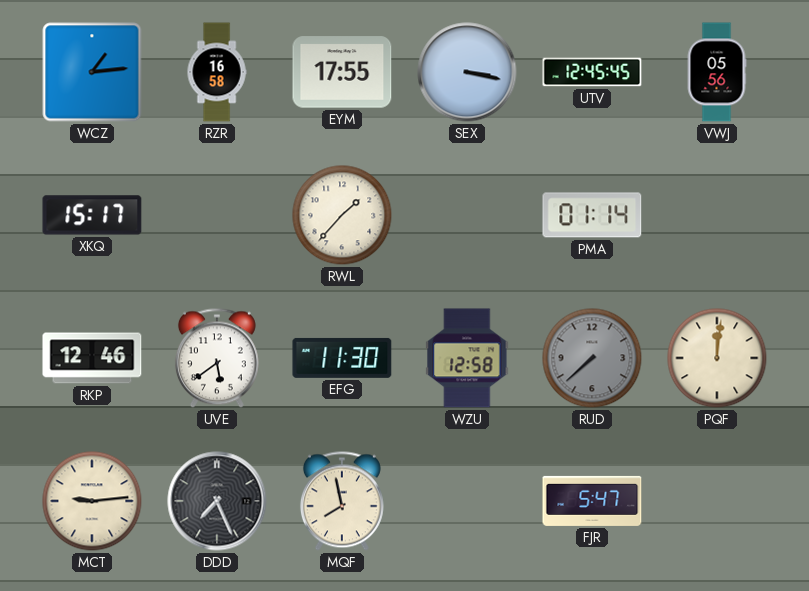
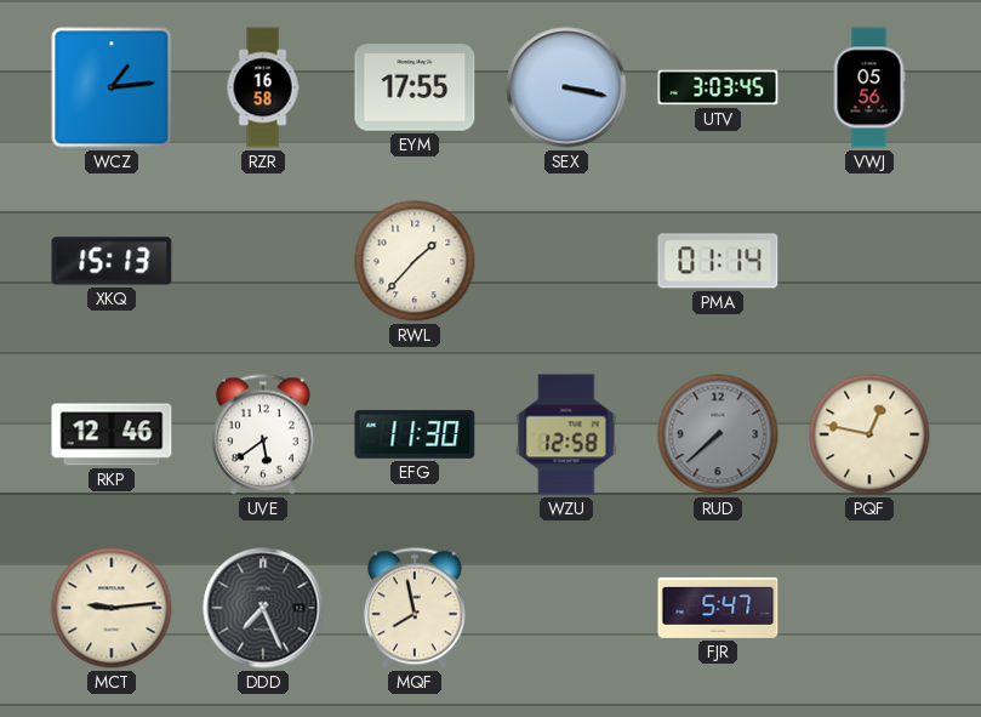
UTV: 12:45 -> 3:03 (718, 87)
XKQ: 15:17 -> 15:13 (112, 261)
PQF: 12:01 -> 12:47 (869, 434)
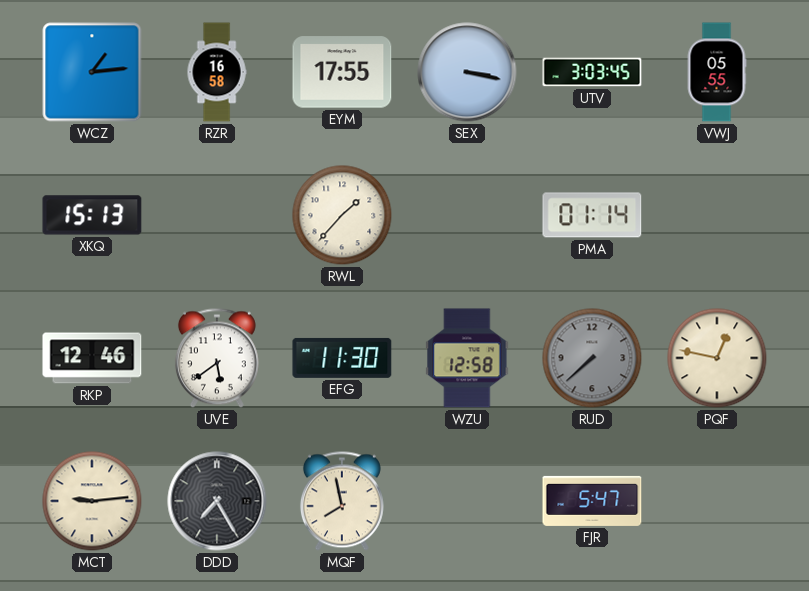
VWJ: 05:56 -> 05:55 (717, 72)
DDD: 7:26 -> 7:25 (217, 501)
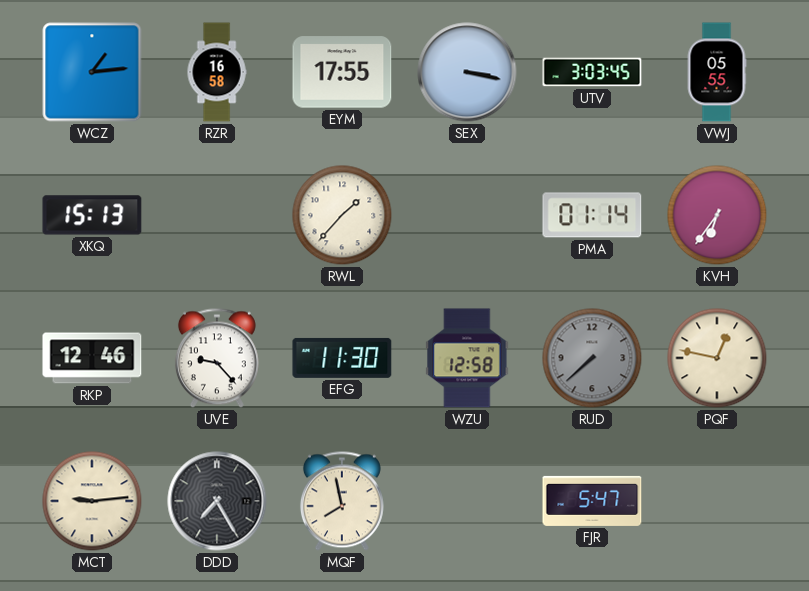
KVH: none -> 6:36 (717, 215)
UVE: 5:39 -> 9:23 (217, 358)
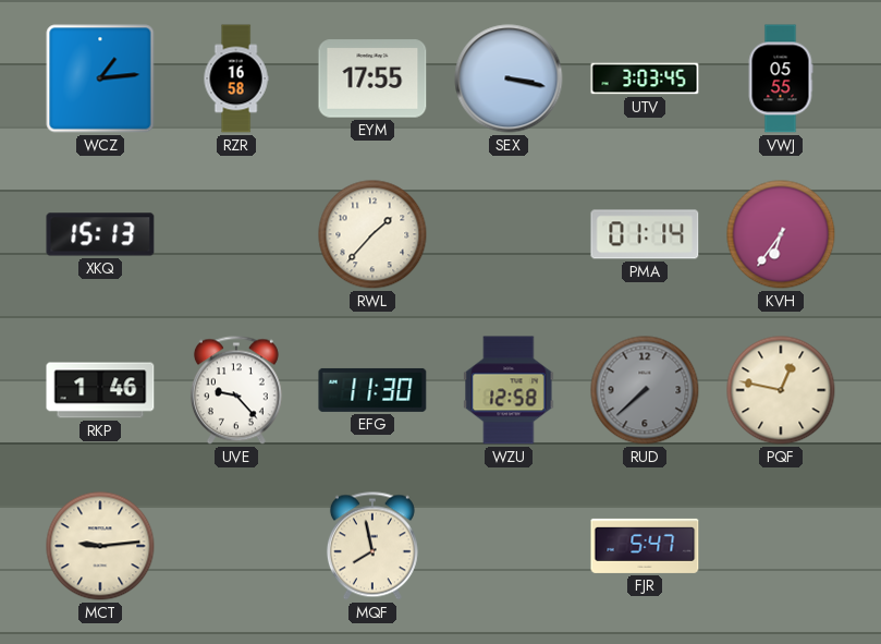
RKP: 12:46 -> 1:46 (100, 390)
DDD: 7:25 -> none (217, 501)
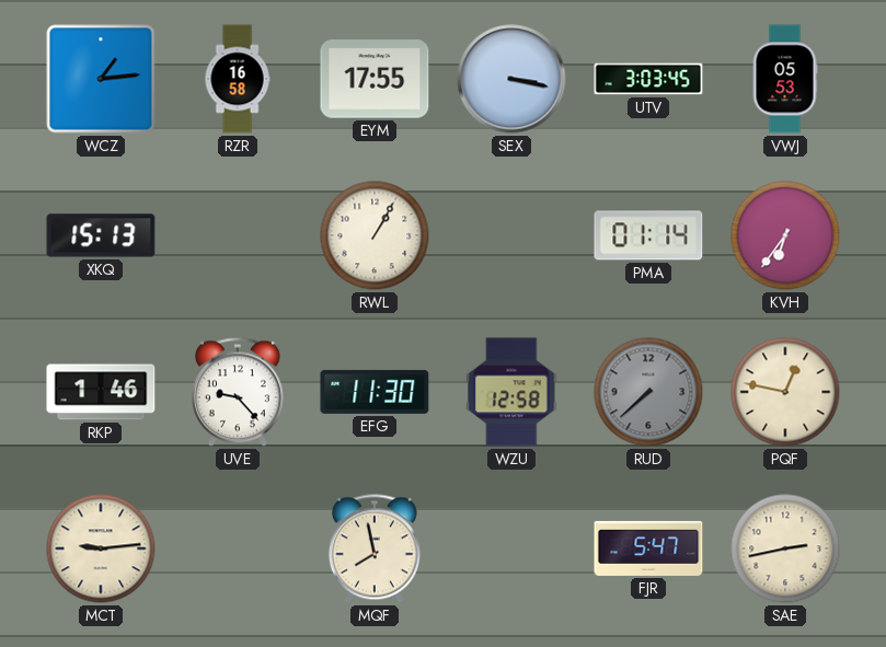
VWJ: 05:55 -> 05:53 (785, 79)
RWL: 1:37 -> 1:05 (375, 235)
SAE: none -> 2:43 (785, 548)
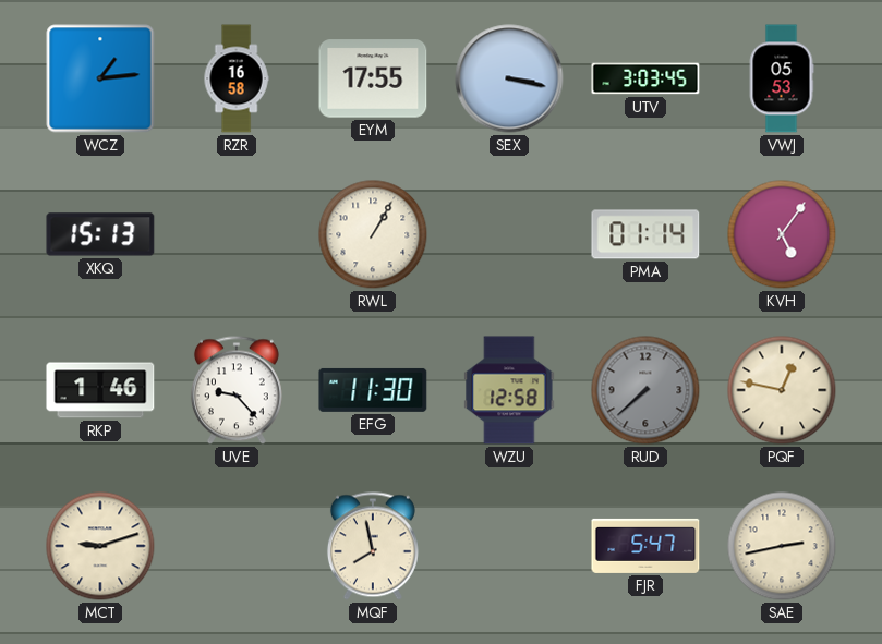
KVH: 6:36 -> 5:06 (782, 234)
MCT: 9:14 -> 9:12 (100, 546)
